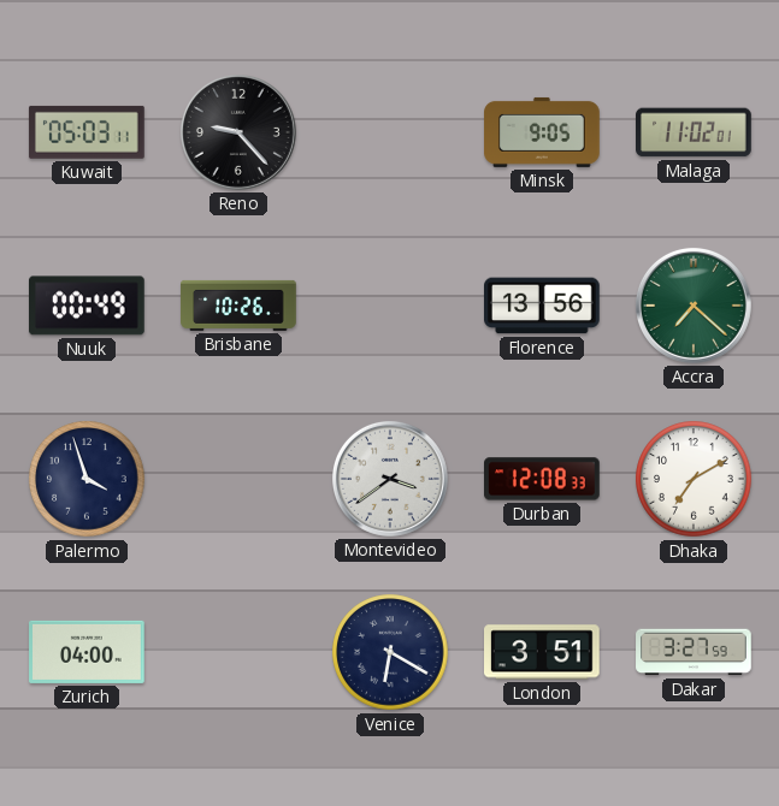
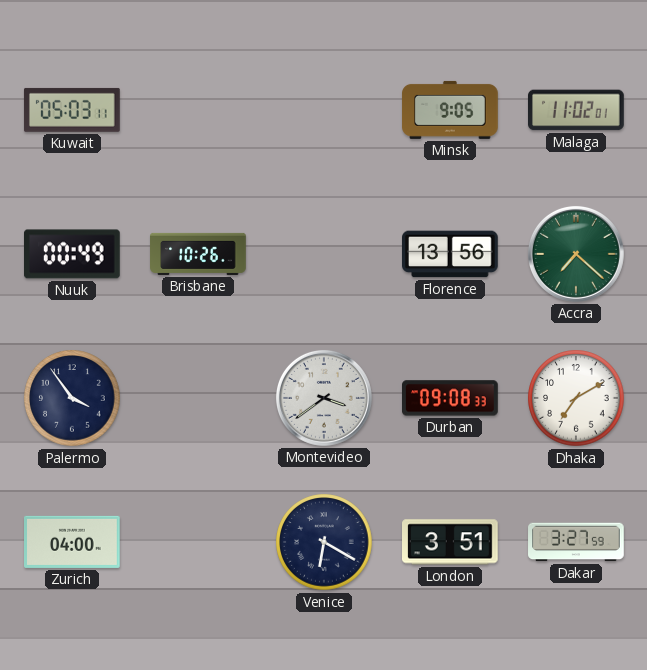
Reno: 9:23 -> none (238, 132)
Palermo: 3:57 -> 3:54 (72, 398)
Durban: 12:08 -> 09:08 (450, 398)
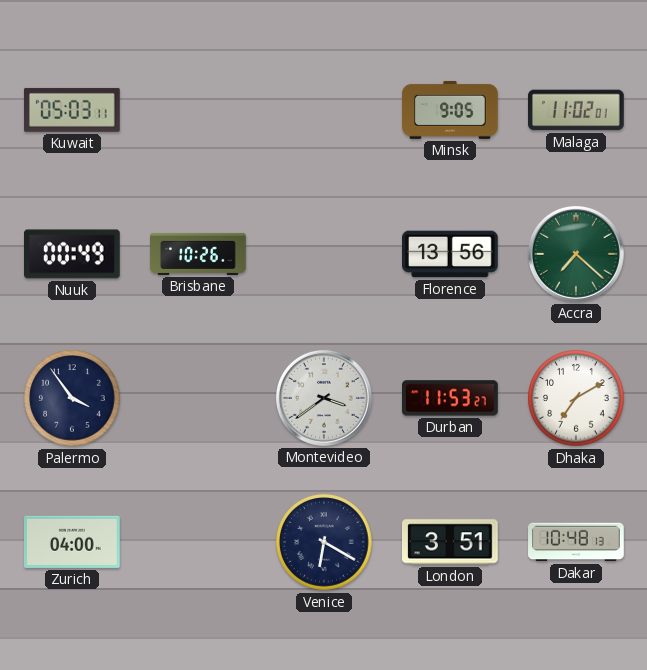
Durban: 09:08 -> 11:53 (450, 398)
Dakar: 3:27 -> 10:48 (576, 542)
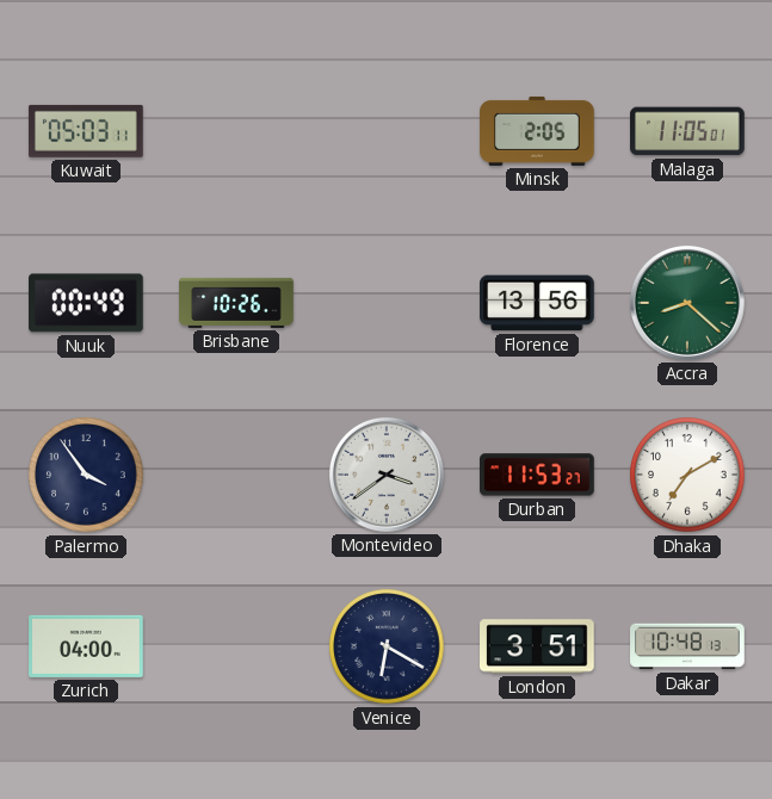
Minsk: 9:05 -> 2:05 (537, 131)
Malaga: 11:02 -> 11:05 (688, 131)
Accra: 7:22 -> 8:22 (687, 303)
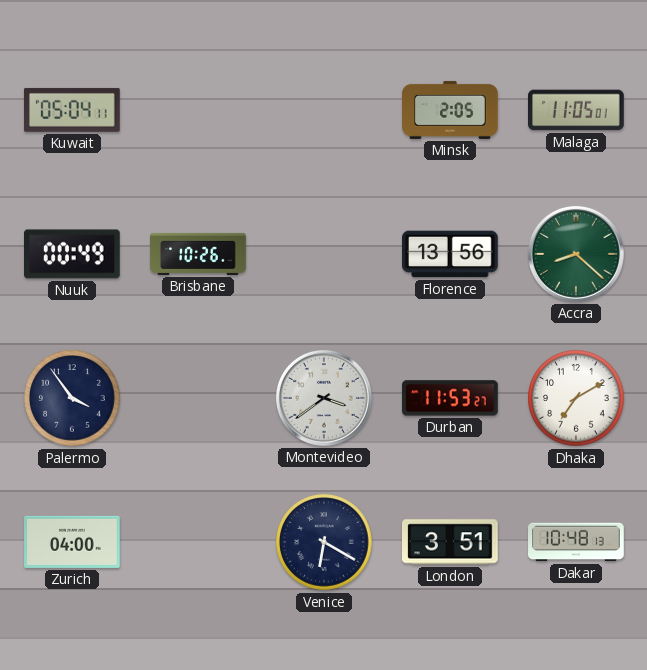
Kuwait: 05:03 -> 05:04 (72, 110)
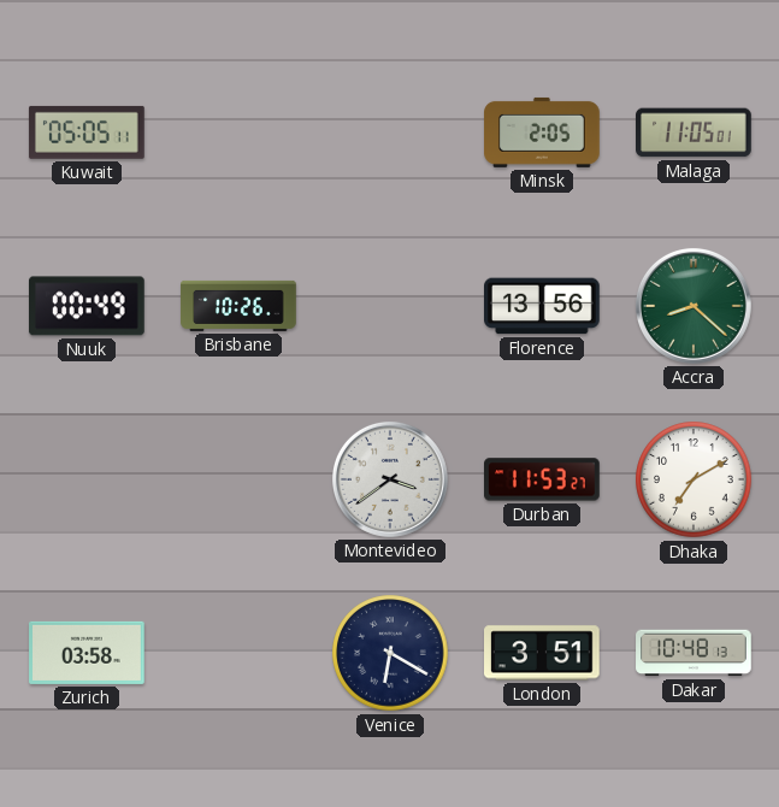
Kuwait: 05:04 -> 05:05 (87, 132)
Palermo: 3:54 -> none (72, 398)
Zurich: 04:00 -> 03:58 (88, 653)
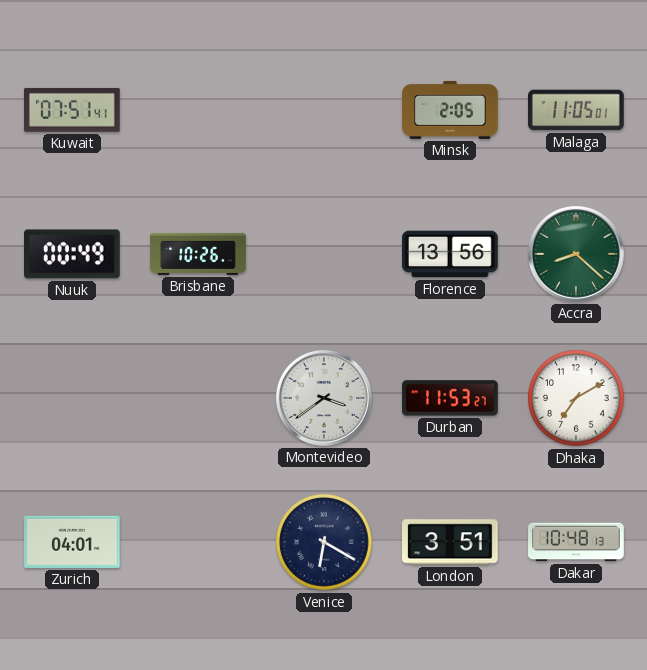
Kuwait: 05:05 -> 07:51 (72, 110)
Zurich: 03:58 -> 04:01 (73, 542)
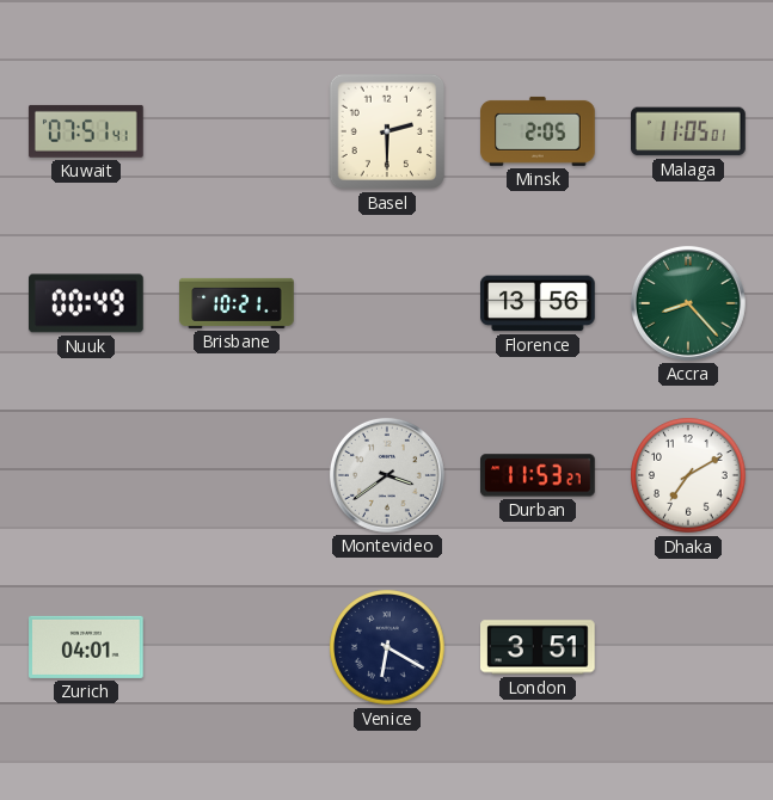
Basel: none -> 2:30 (387, 131)
Brisbane: 10:26 -> 10:21 (237, 303)
Accra: 8:22 -> 8:23 (688, 303)
Dakar: 10:48 -> none (576, 542)
